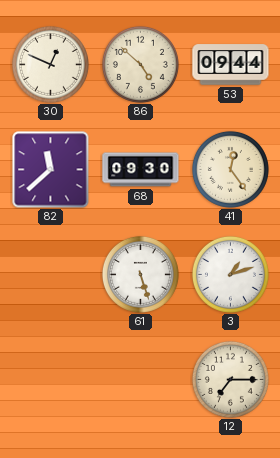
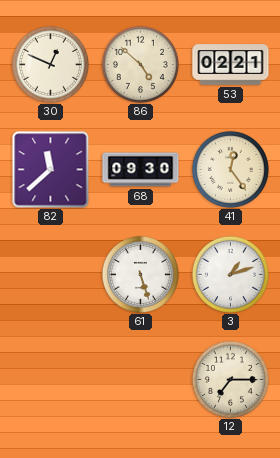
53: 09:44 -> 02:21 (231, 65)
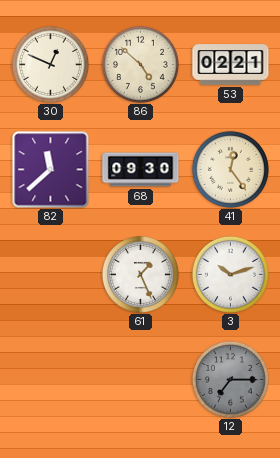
61: 5:27 -> 1:26 (140, 274)
3: 1:12 -> 10:12 (230, 274)
12 dial: cream -> grey (230, 379)
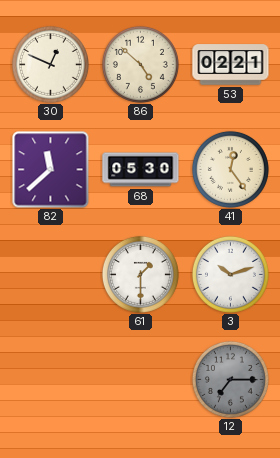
68: 09:30 -> 05:30 (141, 170)
61: 1:26 -> 1:30 (140, 274)
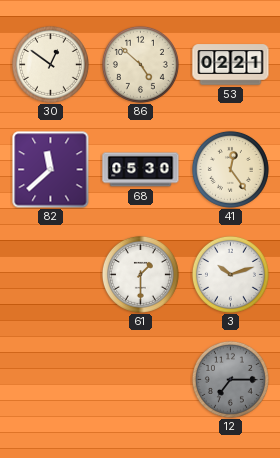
30: 12:49 -> 12:51 (50, 64)
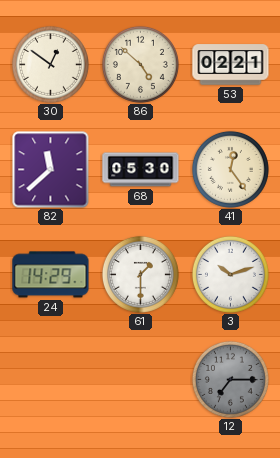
24: none -> 14:29 (51, 275)
